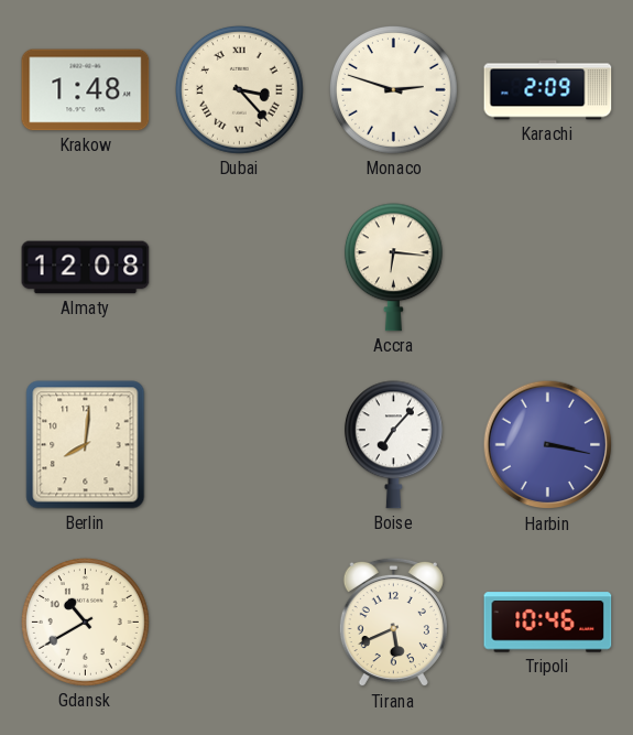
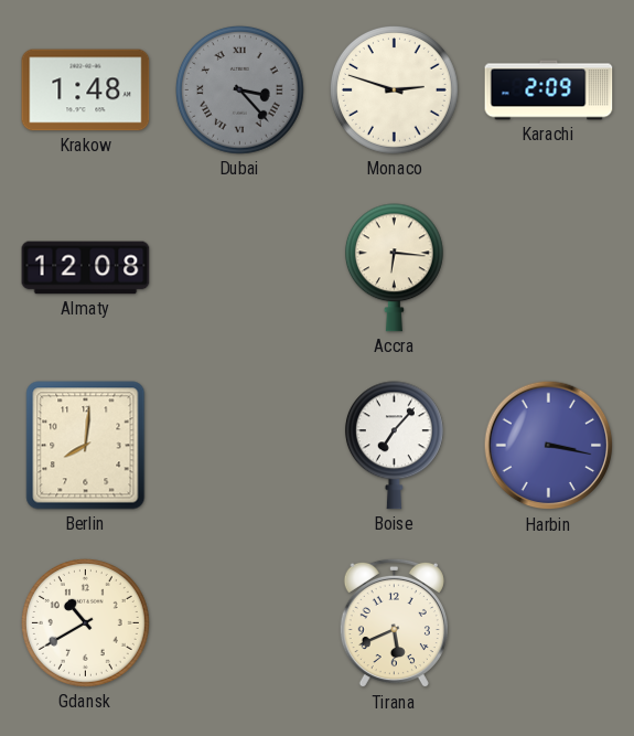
Dubai dial: cream -> grey (239, 89)
Tripoli: 10:46 -> none (548, 623)
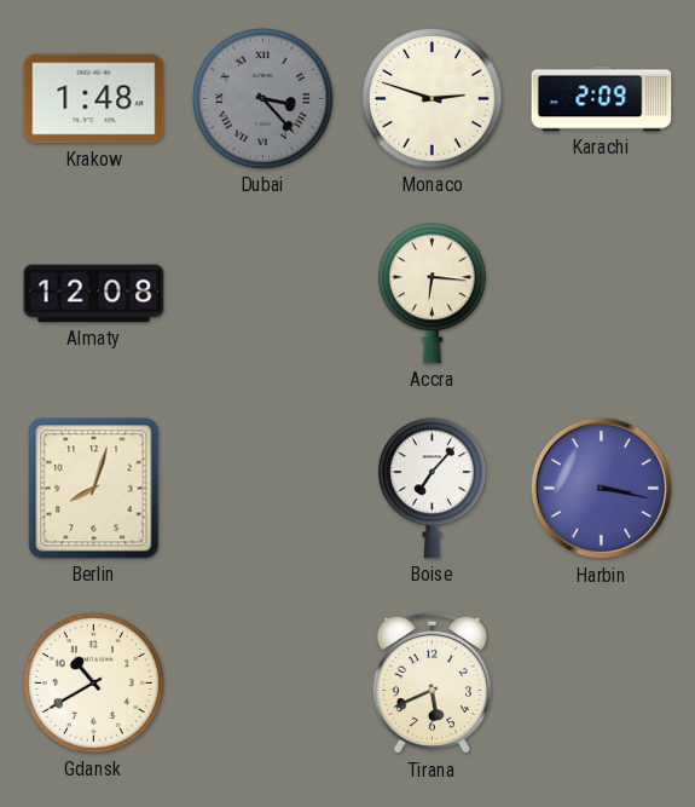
Berlin: 8:01 -> 8:03 (94, 489)
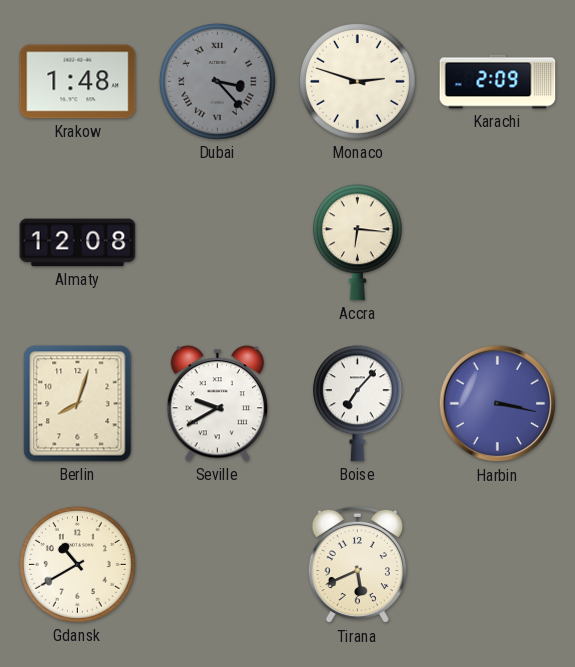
Seville: none -> 9:40 (217, 404)
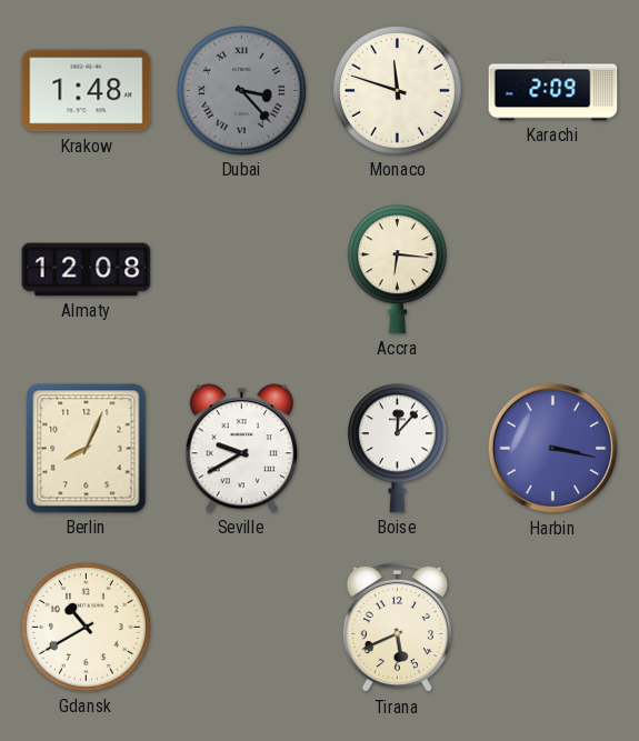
Monaco: 2:48 -> 11:48 (397, 90)
Berlin: 8:03 -> 8:04 (87, 449)
Boise: 7:07 -> 12:07 (397, 449)
